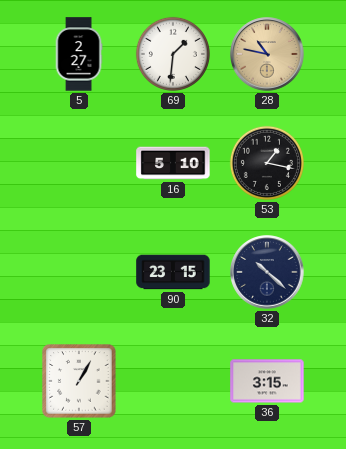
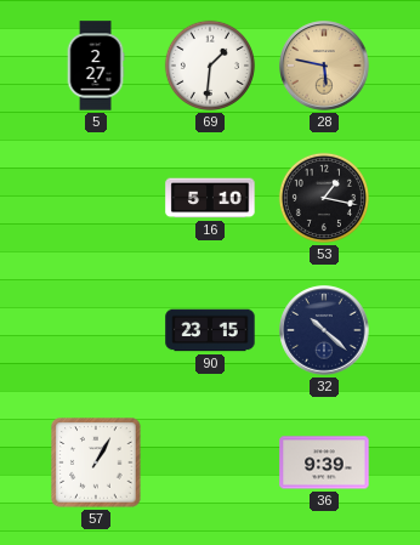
28: 10:47 -> 5:47 (324, 66)
36: 3:15 -> 9:39 (324, 462)
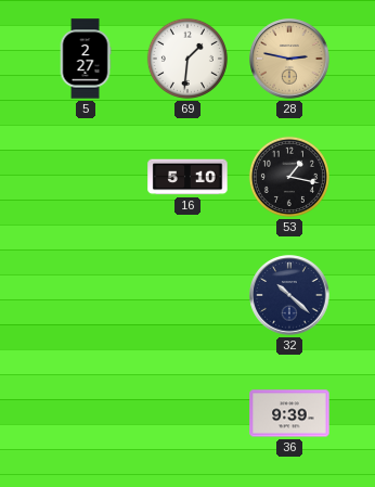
28: 5:47 -> 2:47 (289, 59)
90: 23:15 -> none (210, 330)
57: 1:05 -> none (96, 462)
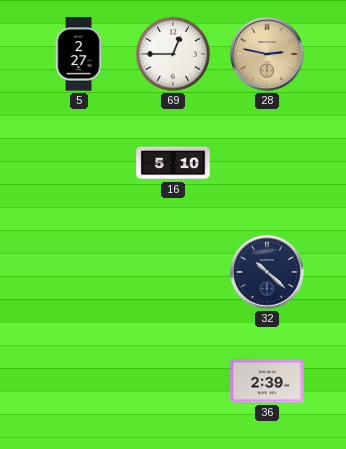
69: 1:31 -> 12:45 (173, 54)
53: 1:17 -> none (289, 177)
36: 9:39 -> 2:39 (267, 381)
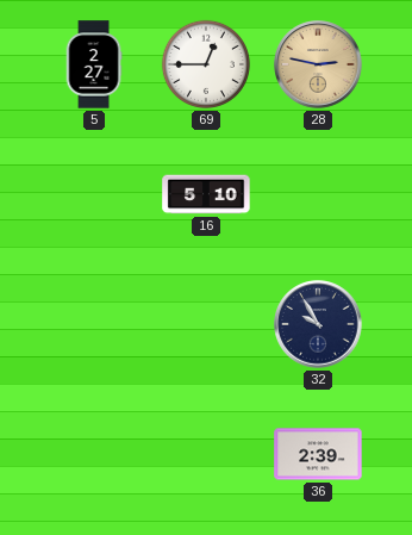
32: 10:22 -> 9:55 (318, 324)
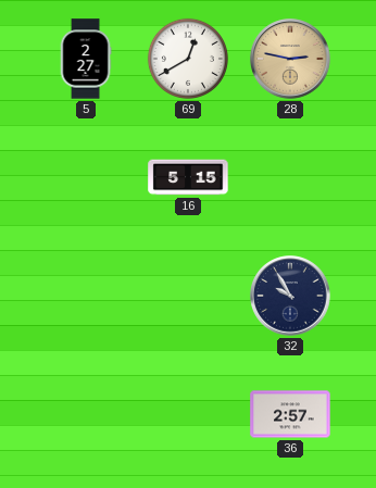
69: 12:45 -> 12:40 (188, 59)
16: 5:10 -> 5:15 (188, 177)
36: 2:39 -> 2:57 (290, 414)
